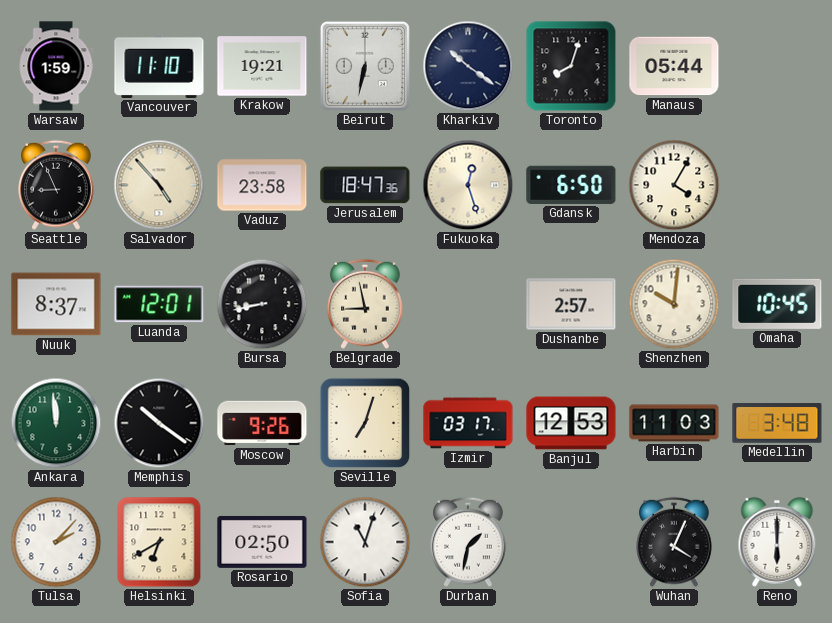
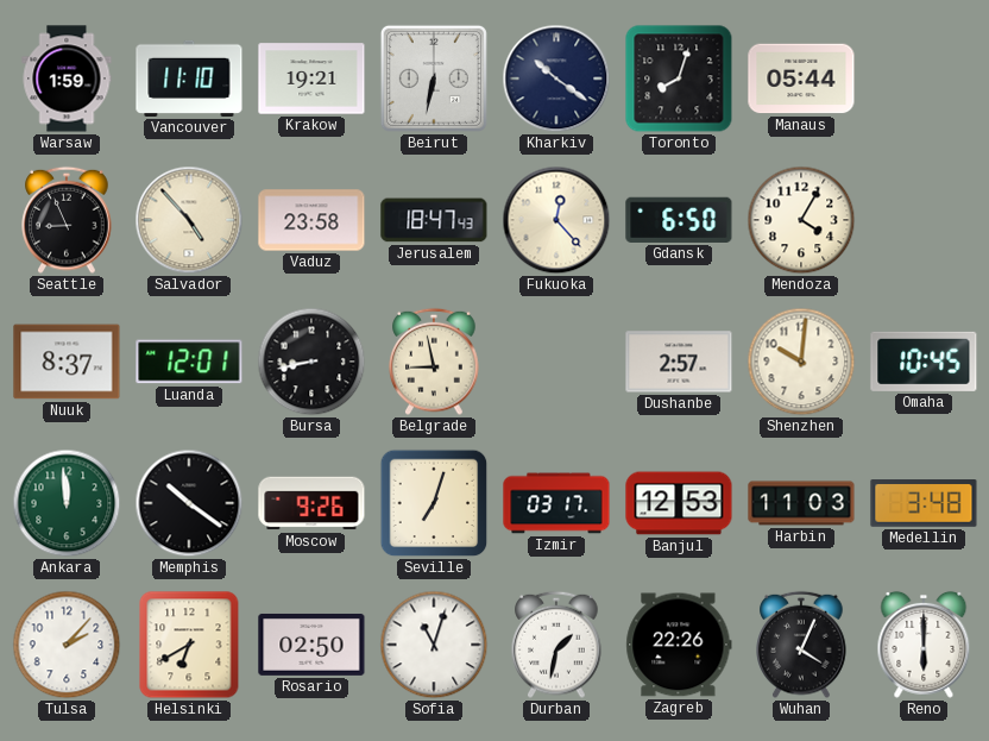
Jerusalem: 18:47:36 -> 18:47:43 (434, 220)
Fukuoka: 12:27 -> 12:23 (556, 220)
Zagreb: none -> 22:26 (679, 645)
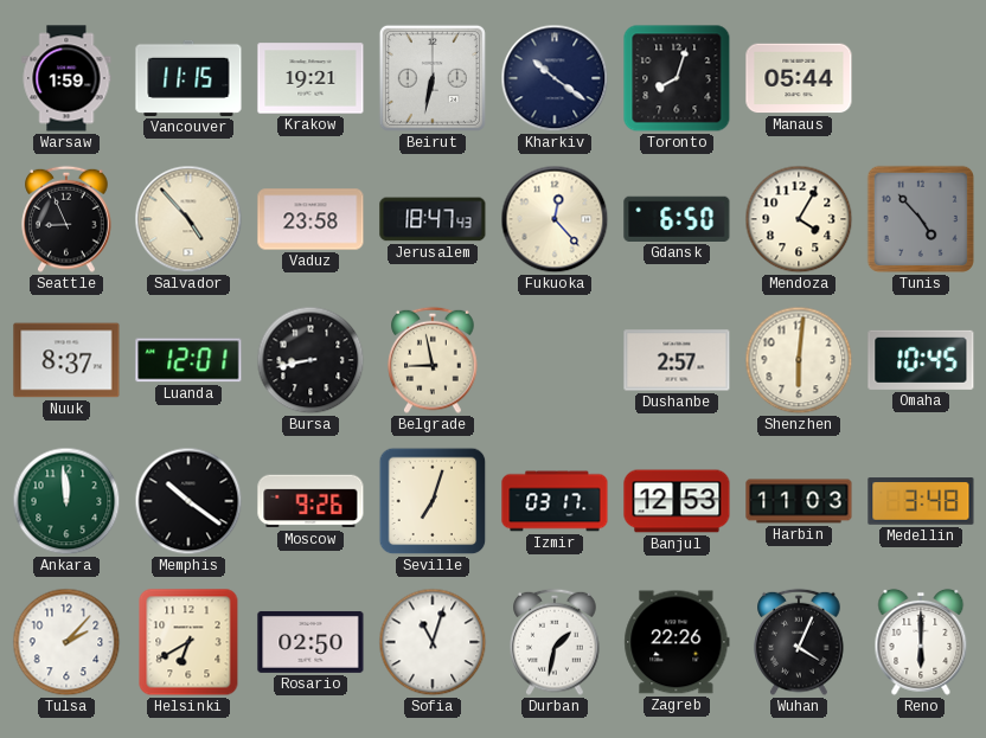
Vancouver: 11:10 -> 11:15 (188, 78)
Tunis: none -> 4:53 (921, 219)
Shenzhen: 10:01 -> 6:01 (799, 360)
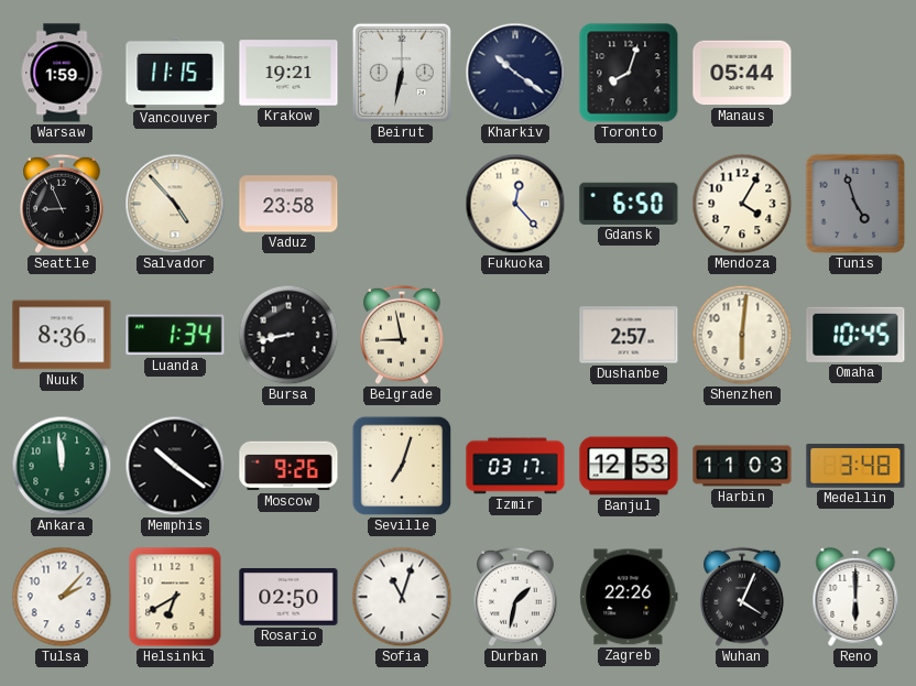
Jerusalem: 18:47 -> none (433, 219)
Tunis: 4:53 -> 4:57 (855, 204)
Nuuk: 8:37 -> 8:36 (62, 335)
Luanda: 12:01 -> 1:34 (175, 335)
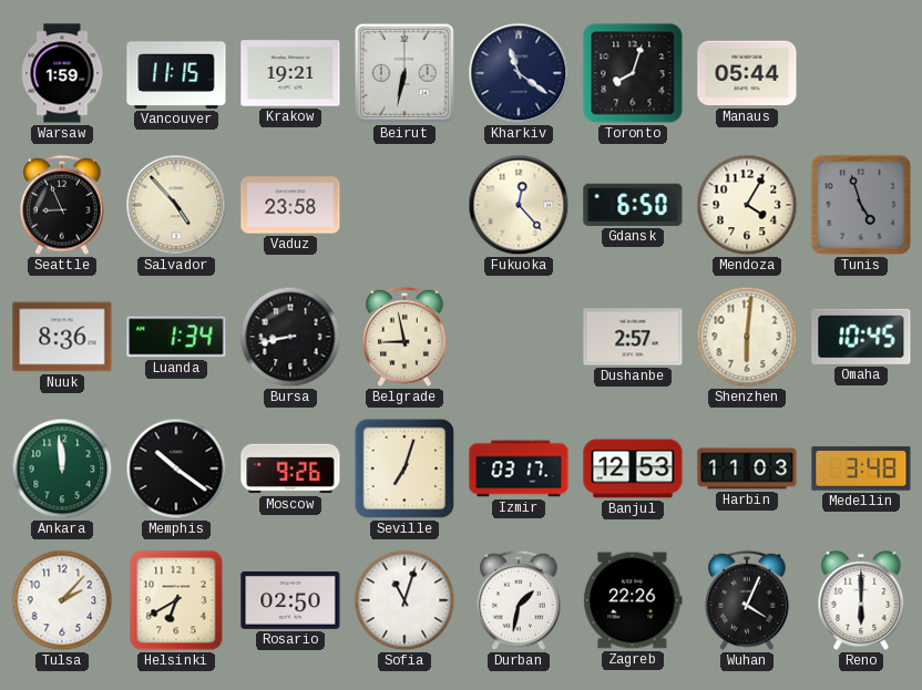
Kharkiv: 10:21 -> 11:21 (519, 73)
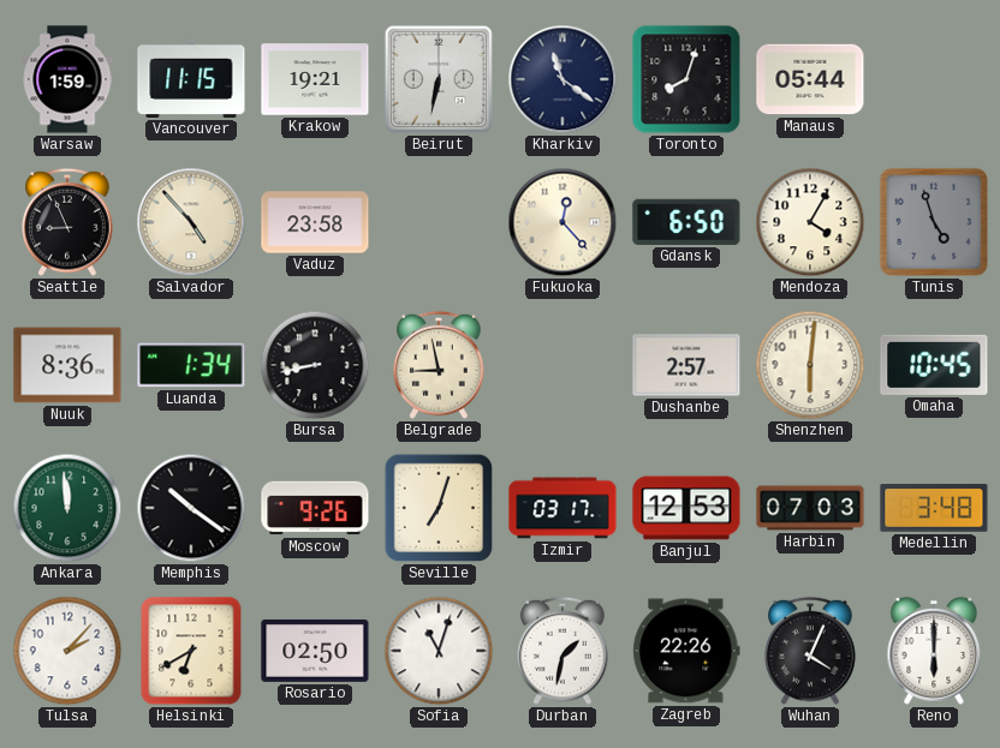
Harbin: 11:03 -> 07:03 (810, 508)
